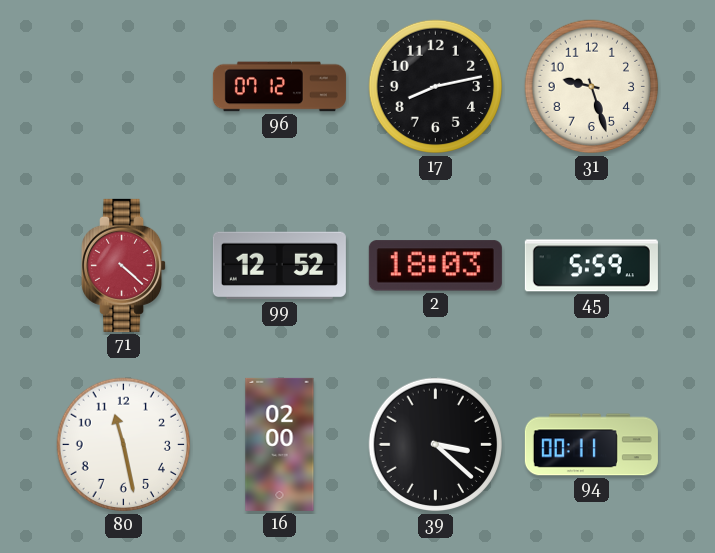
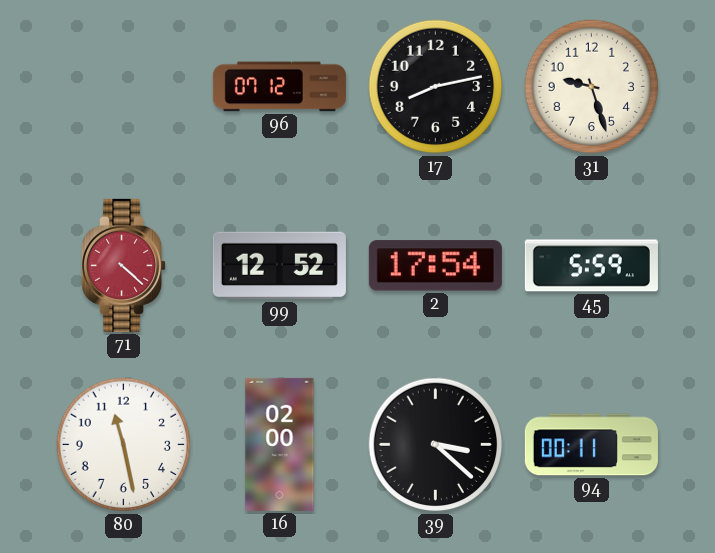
2: 18:03 -> 17:54 (435, 266)
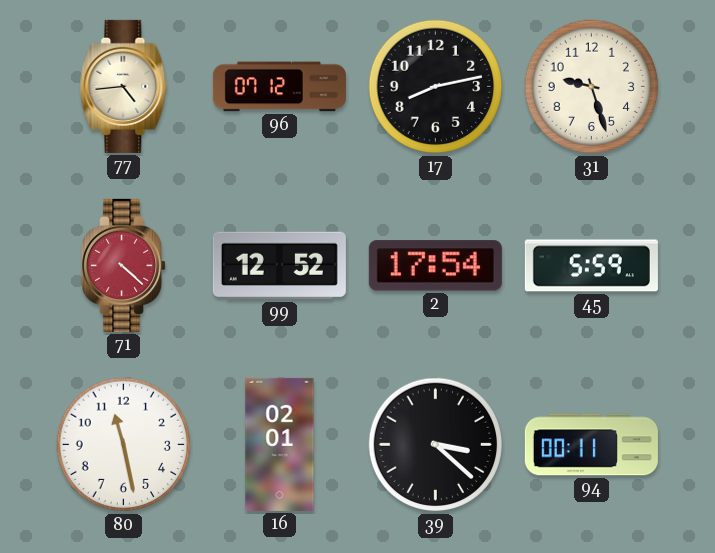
77: none -> 4:44 (124, 86)
16: 02:00 -> 02:01 (280, 444)
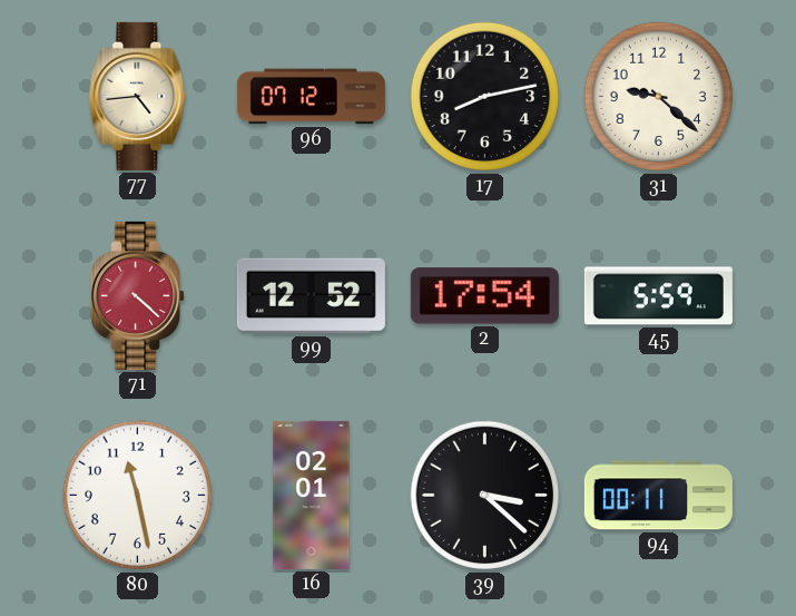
31: 9:27 -> 9:22 (659, 97)
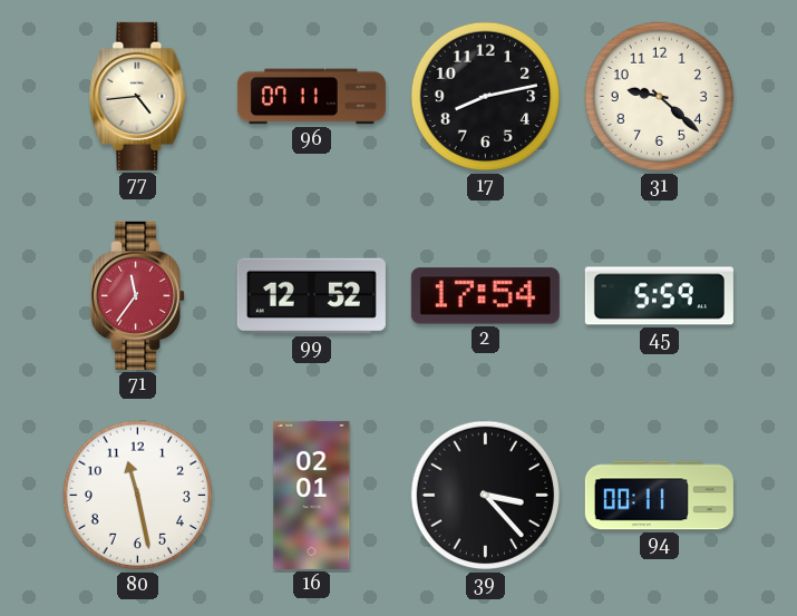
96: 07:12 -> 07:11 (311, 97)
71: 4:22 -> 11:36 (138, 295)
39: 3:22 -> 3:23 (486, 496)
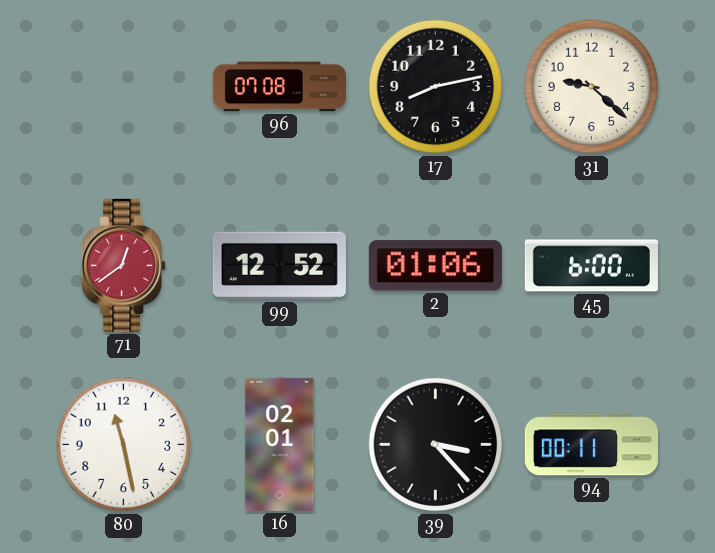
77: 4:44 -> none (138, 96)
96: 07:11 -> 07:08 (279, 87)
71: 11:36 -> 12:39 (124, 265)
2: 17:54 -> 01:06 (435, 266)
45: 5:59 -> 6:00 (591, 266)
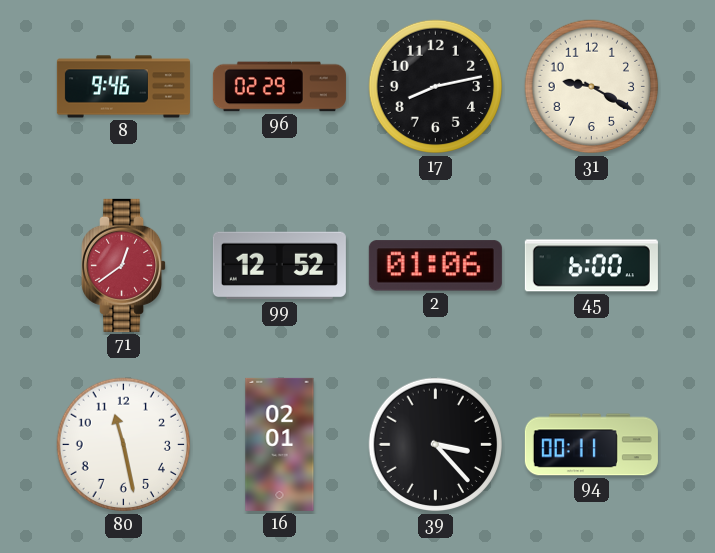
8: none -> 9:46 (123, 87)
96: 07:08 -> 02:29 (279, 87)
31: 9:22 -> 9:20 (592, 87)
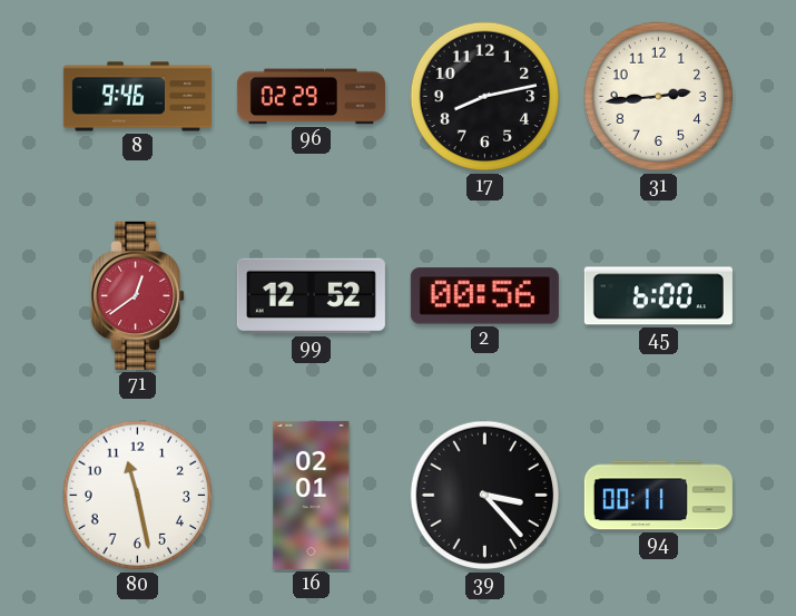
31: 9:20 -> 2:44 (659, 97)
2: 01:06 -> 00:56 (484, 296)
